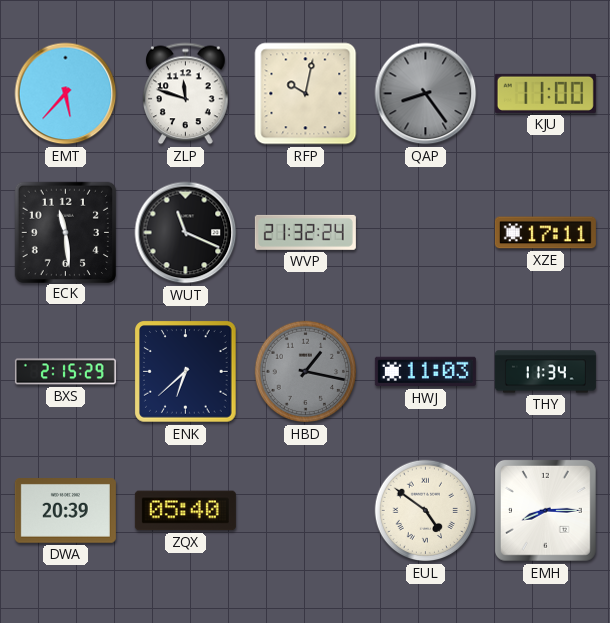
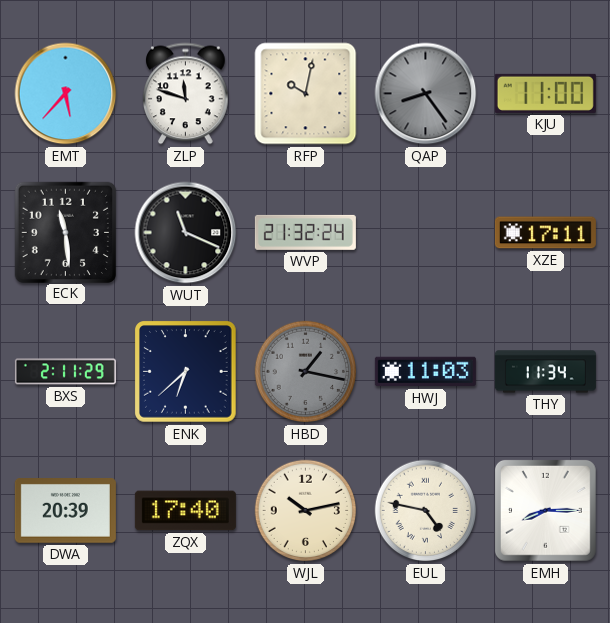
BXS: 2:15 -> 2:11 (65, 372)
ZQX: 05:40 -> 17:40 (185, 511)
WJL: none -> 10:13 (306, 511)
EUL: 4:51 -> 4:47 (426, 511)
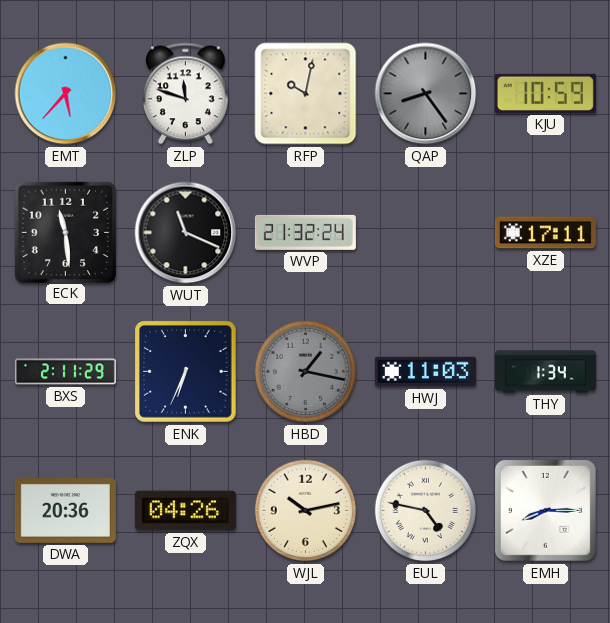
KJU: 11:00 -> 10:59 (545, 93)
ENK: 6:38 -> 6:34 (186, 372)
THY: 11:34 -> 1:34 (545, 372)
DWA: 20:39 -> 20:36 (65, 511)
ZQX: 17:40 -> 04:26 (185, 511)
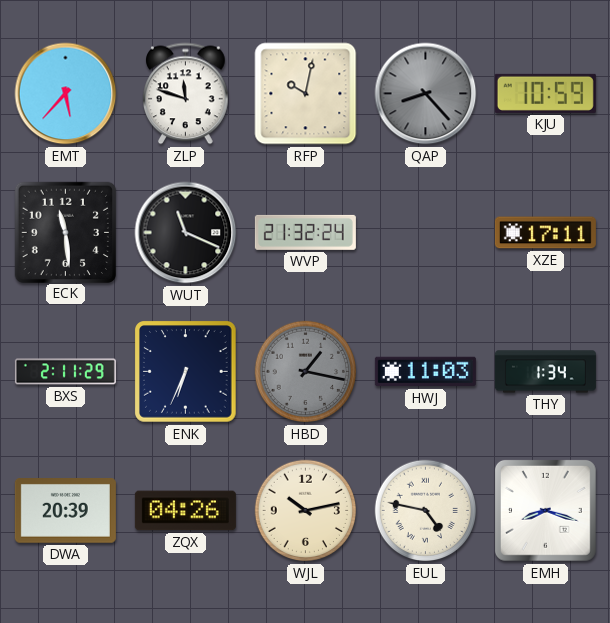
QAP: 8:24 -> 8:23 (426, 94)
DWA: 20:36 -> 20:39 (65, 511)
EMH: 8:15 -> 8:18 (545, 510)
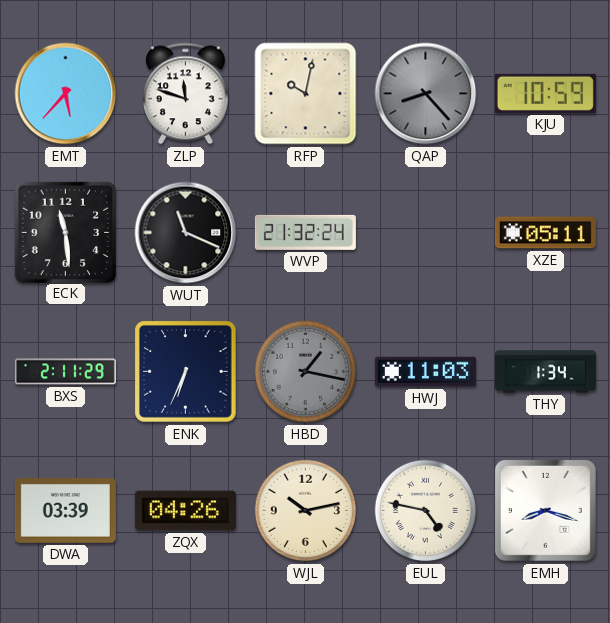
XZE: 17:11 -> 05:11 (545, 233)
DWA: 20:39 -> 03:39 (65, 511)
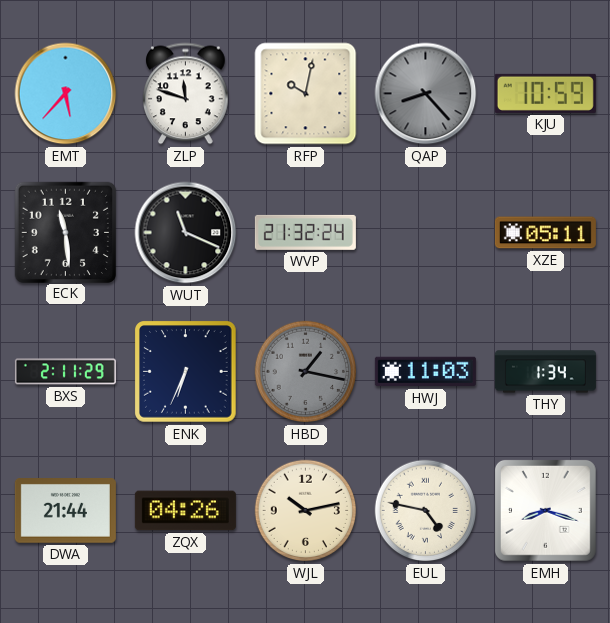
DWA: 03:39 -> 21:44 (65, 511)
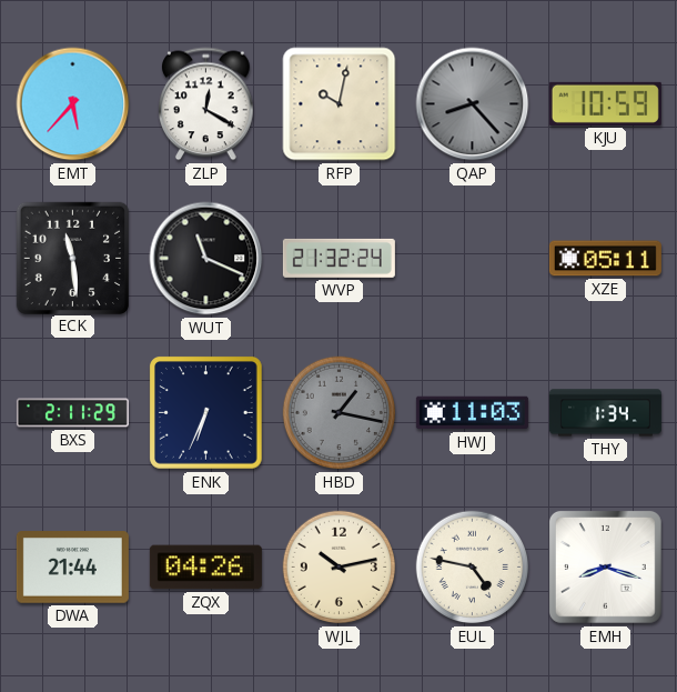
ZLP: 11:48 -> 12:20 (206, 104)
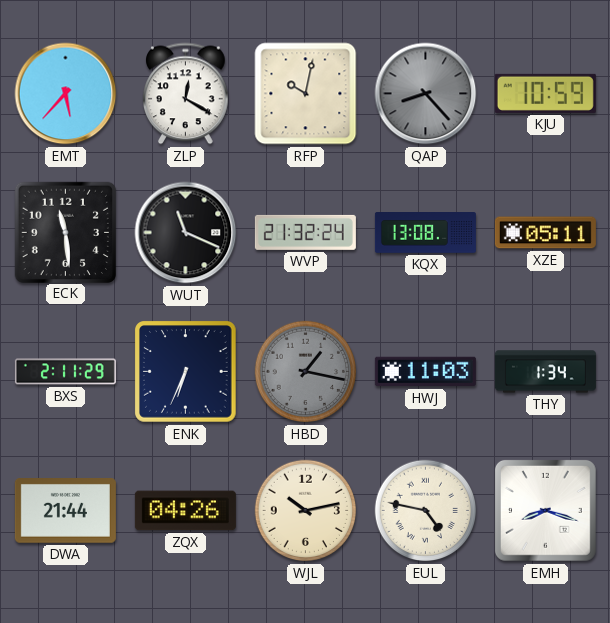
KQX: none -> 13:08 (425, 233)
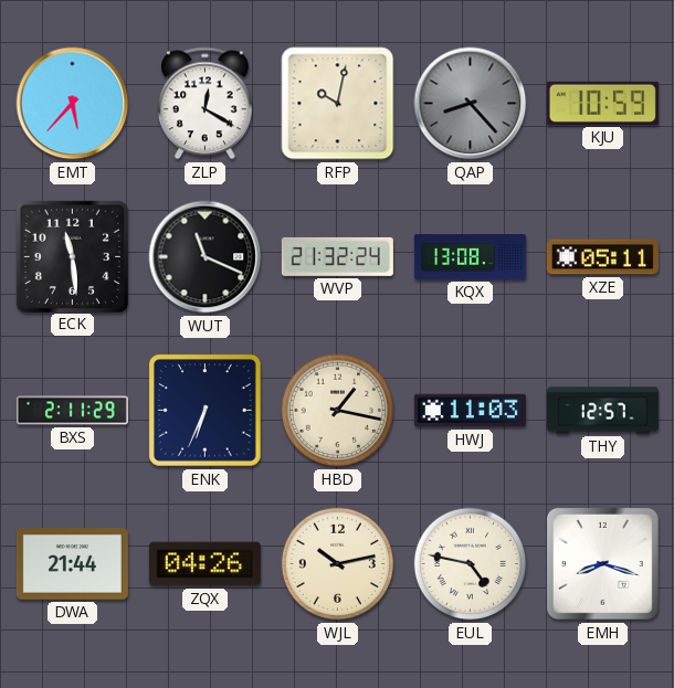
HBD dial: grey -> cream (338, 411)
THY: 1:34 -> 12:57 (602, 411)
